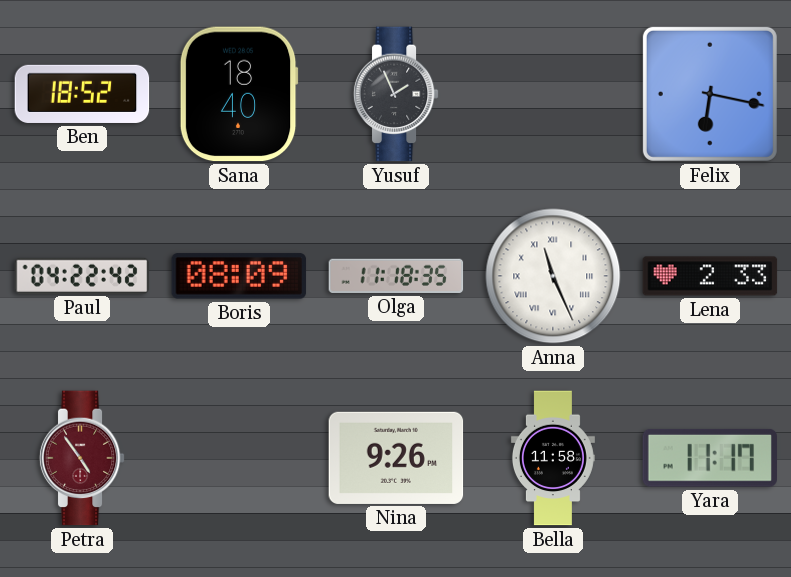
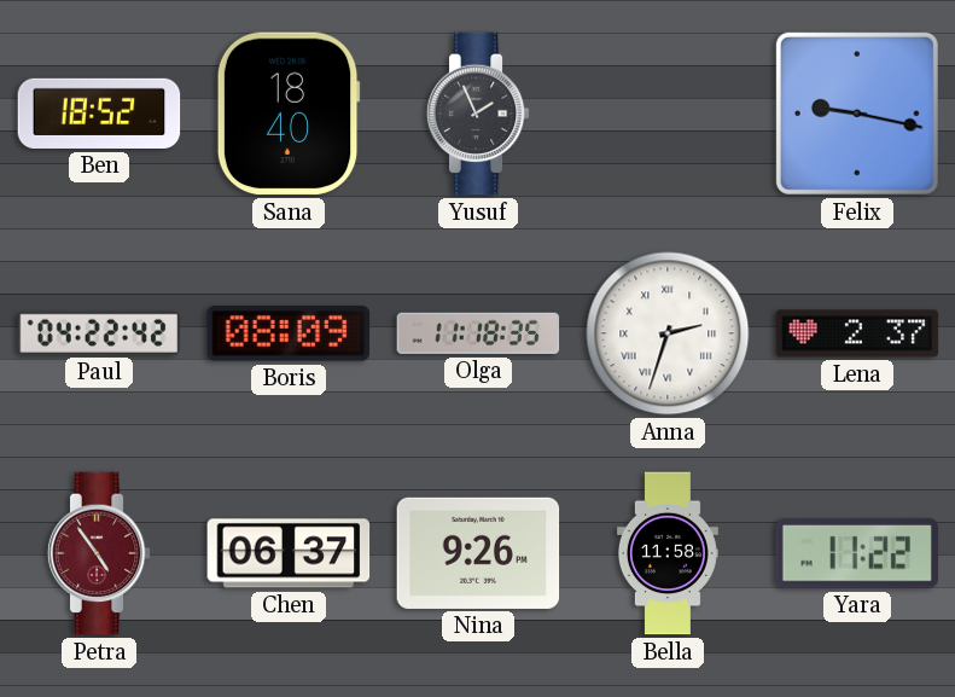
Felix: 6:17 -> 9:17 (857, 114)
Anna: 11:26 -> 2:33 (668, 333)
Lena: 2:33 -> 2:37 (857, 333)
Chen: none -> 06:37 (289, 553)
Yara: 11:17 -> 11:22 (856, 553)
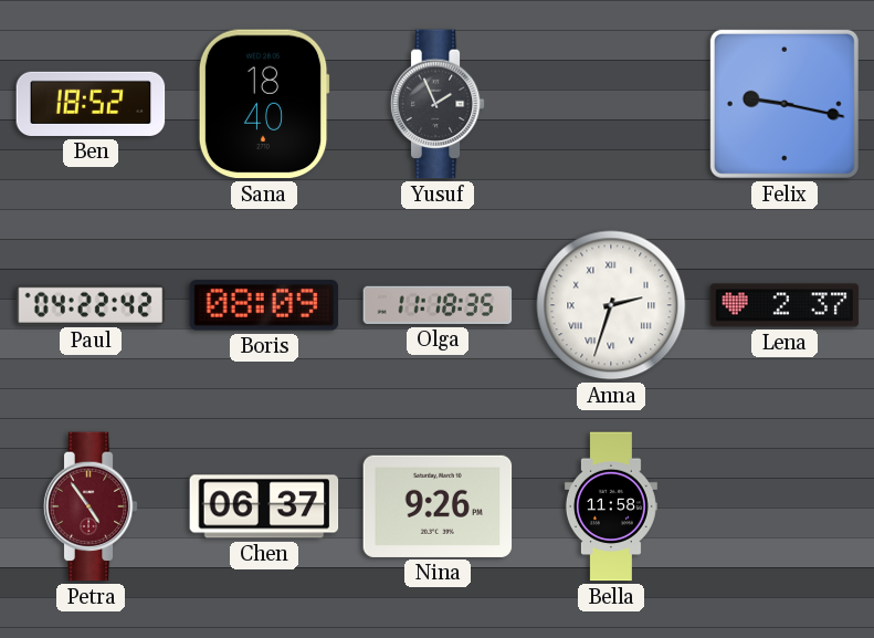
Yara: 11:22 -> none (856, 553)
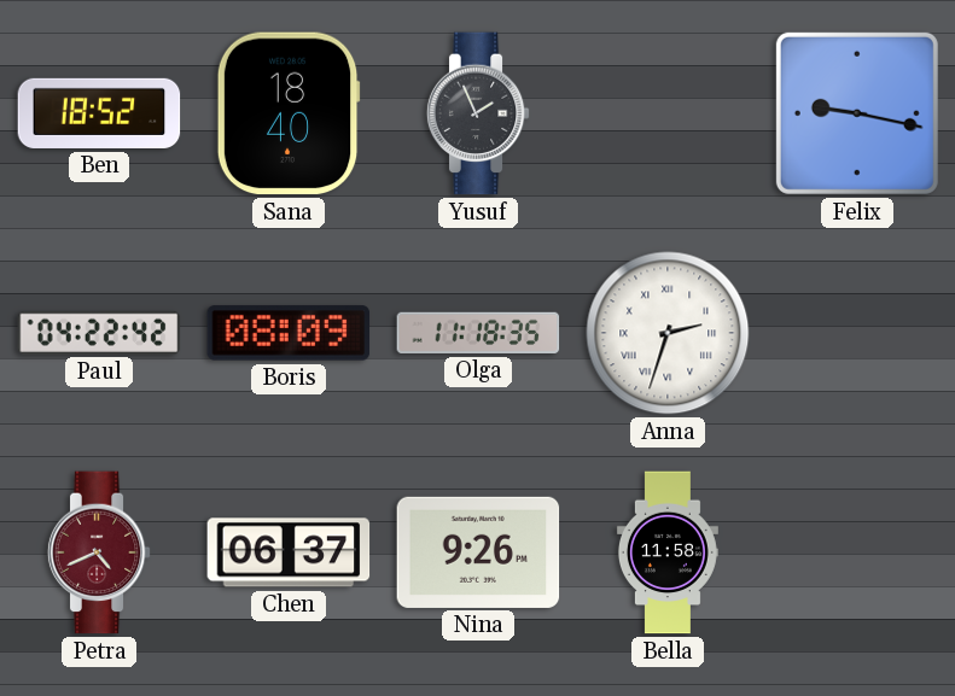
Lena: 2:37 -> none (785, 305)
Petra: 4:54 -> 4:41 (99, 552)
